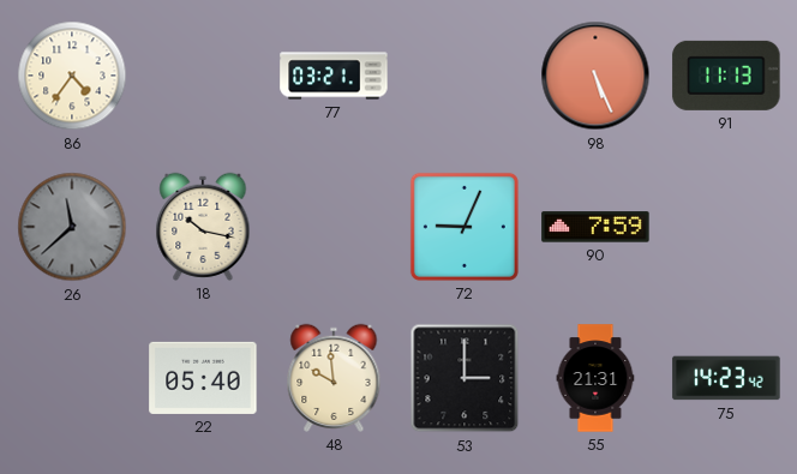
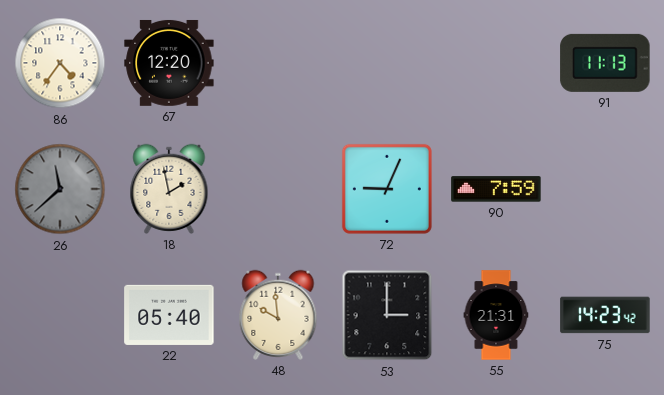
67: none -> 12:20 (169, 63)
77: 03:21 -> none (334, 76)
98: 5:26 -> none (595, 76)
18: 10:17 -> 1:58 (169, 189)
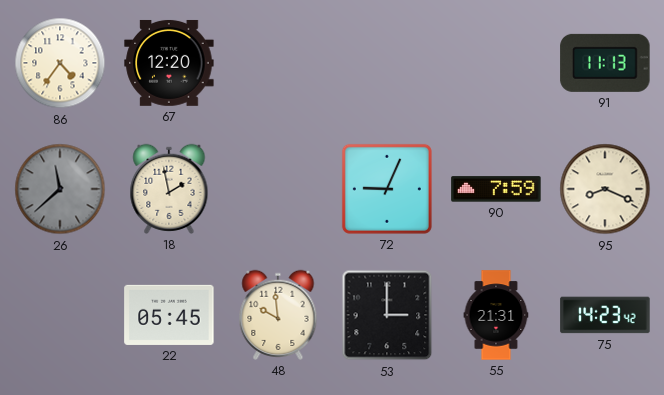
95: none -> 8:19 (605, 189)
22: 05:40 -> 05:45 (169, 315)
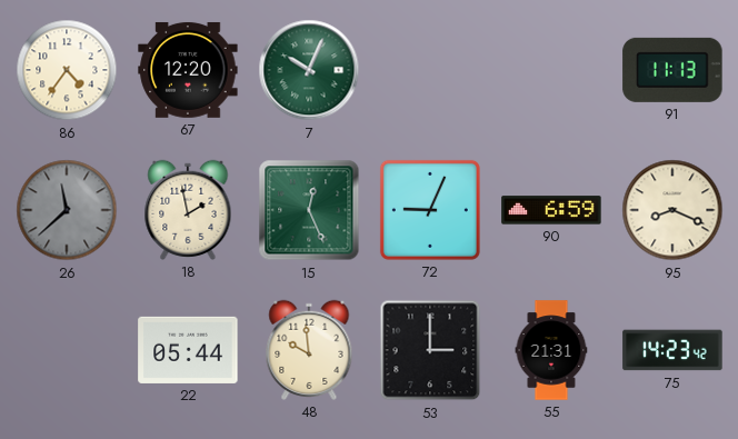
7: none -> 10:04 (309, 70)
15: none -> 12:26 (309, 210)
90: 7:59 -> 6:59 (551, 210)
22: 05:45 -> 05:44 (188, 350)
